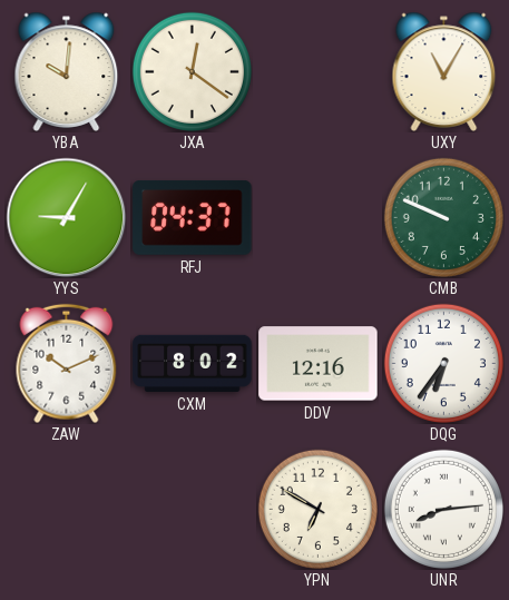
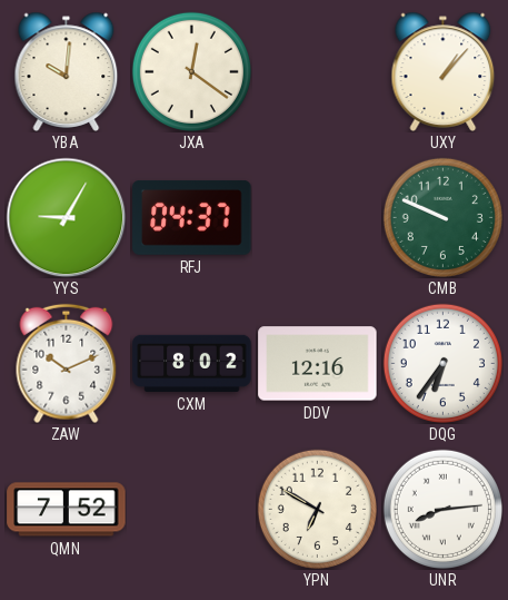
UXY: 11:05 -> 1:07 (444, 71)
QMN: none -> 7:52 (67, 510)
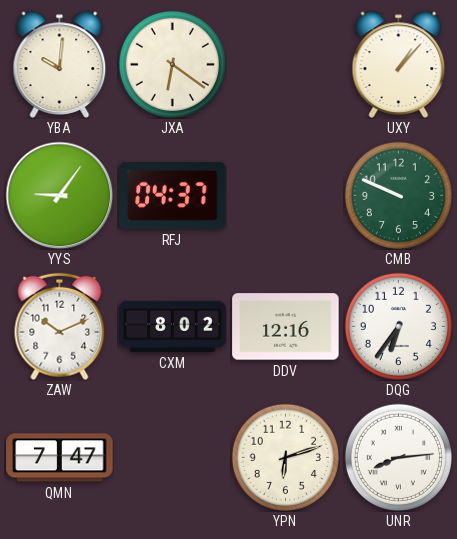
JXA: 12:21 -> 6:21 (172, 64)
YYS: 9:05 -> 9:06 (59, 195)
QMN: 7:52 -> 7:47 (60, 458)
YPN: 6:50 -> 6:12 (285, 457)
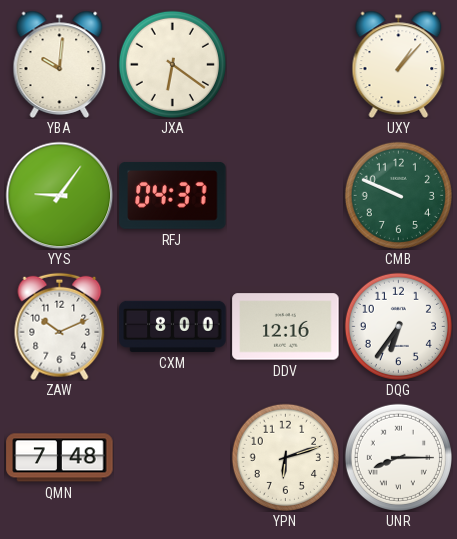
CXM: 8:02 -> 8:00 (173, 326)
QMN: 7:47 -> 7:48 (60, 458)
UNR: 8:14 -> 8:15 (398, 457)
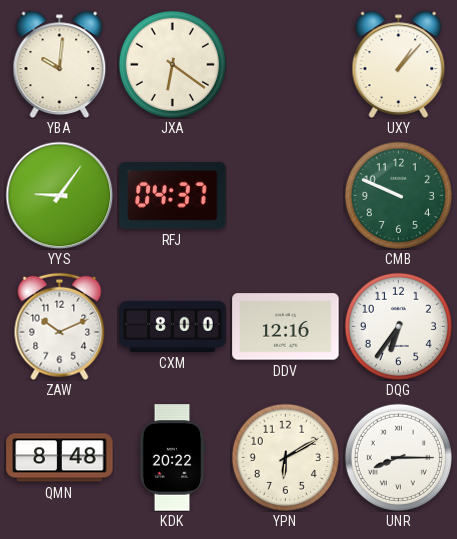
QMN: 7:48 -> 8:48 (60, 458)
KDK: none -> 20:22 (172, 458)
YPN: 6:12 -> 6:10 (285, 457)
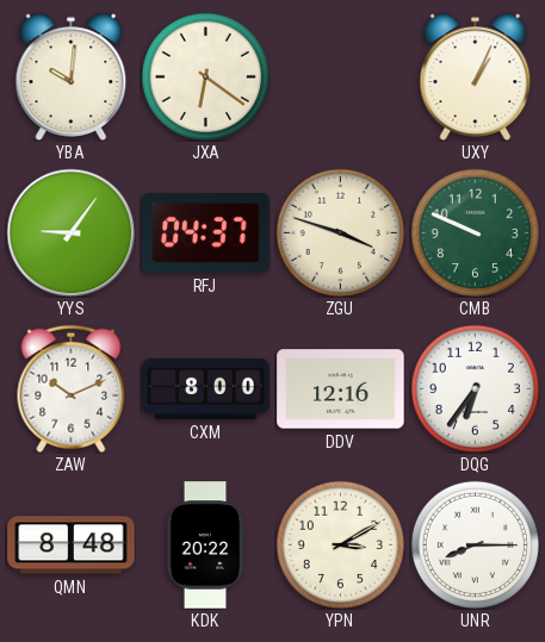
UXY: 1:07 -> 1:04 (476, 76)
ZGU: none -> 3:48 (340, 232)
YPN: 6:10 -> 3:10 (340, 544)
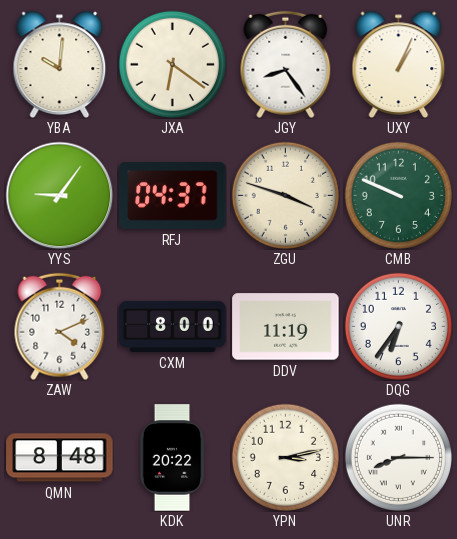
JGY: none -> 8:24 (286, 64)
ZAW: 10:11 -> 4:11 (60, 326)
DDV: 12:16 -> 11:19 (286, 327)
YPN: 3:10 -> 3:13 (285, 457)
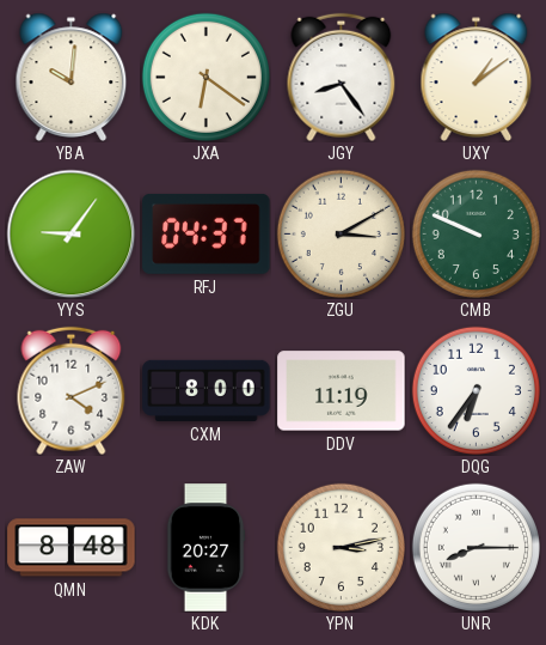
UXY: 1:04 -> 1:09 (477, 77)
ZGU: 3:48 -> 3:10 (341, 233)
KDK: 20:22 -> 20:27 (205, 548)
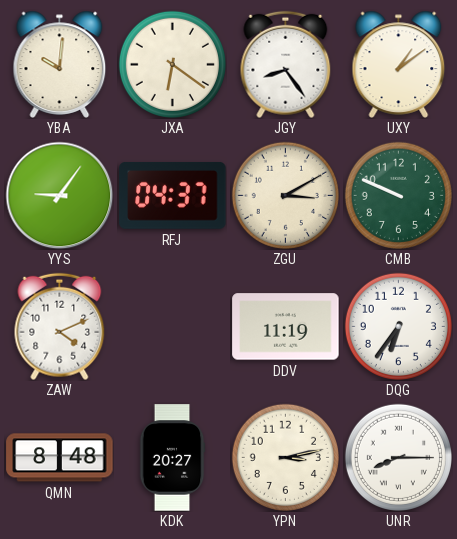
CXM: 8:00 -> none (207, 390)
